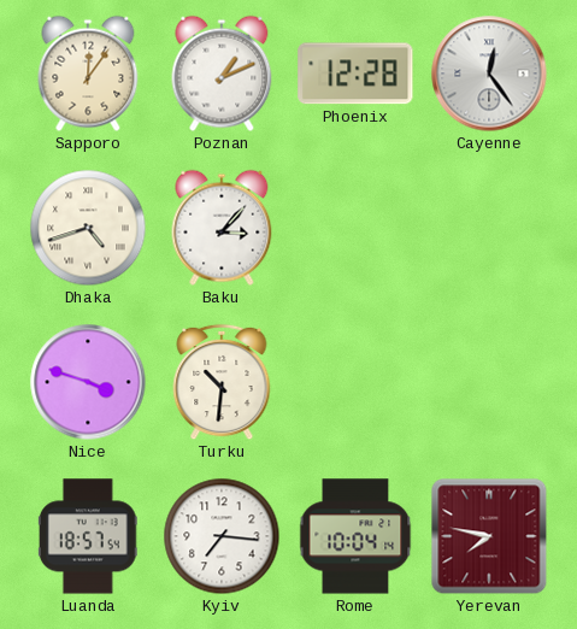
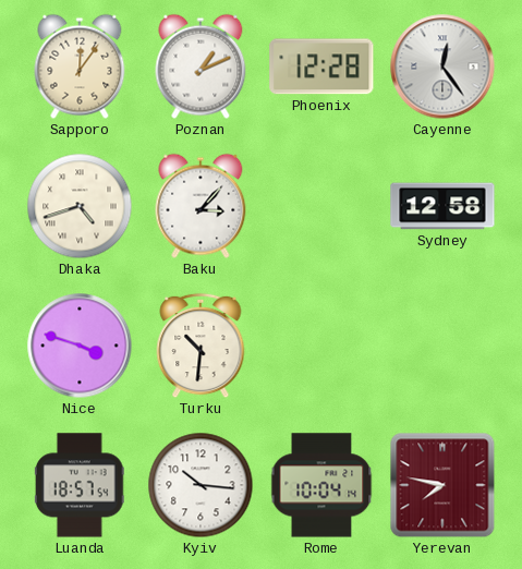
Sydney: none -> 12:58 (442, 206)
Kyiv: 7:16 -> 10:16 (201, 485)
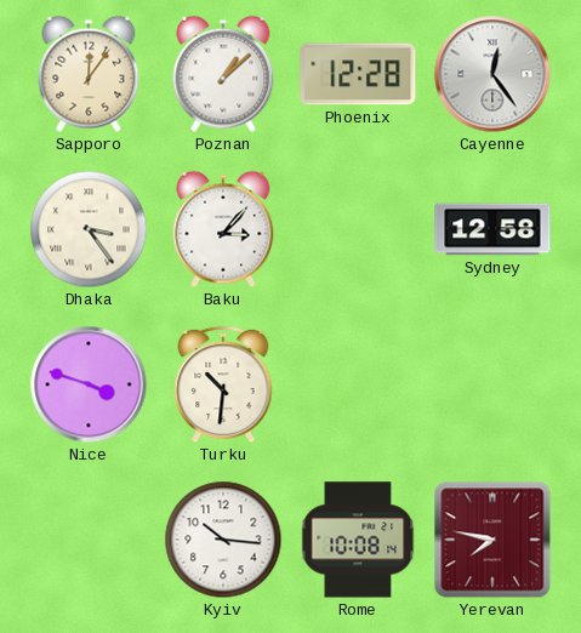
Poznan: 1:11 -> 1:08 (223, 74)
Dhaka: 4:42 -> 3:24 (89, 229)
Luanda: 18:57 -> none (80, 485)
Rome: 10:04 -> 10:08 (358, 540)
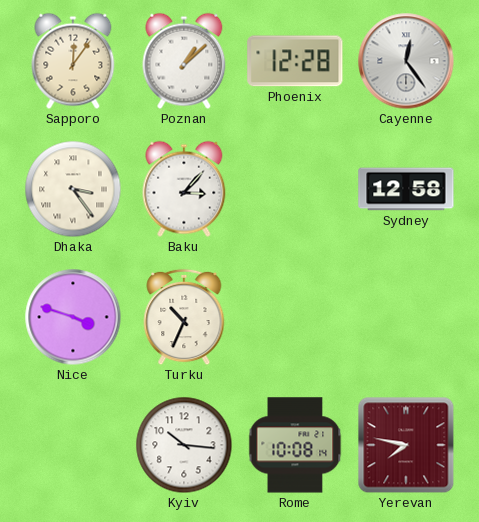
Turku: 10:31 -> 10:34 (184, 317)
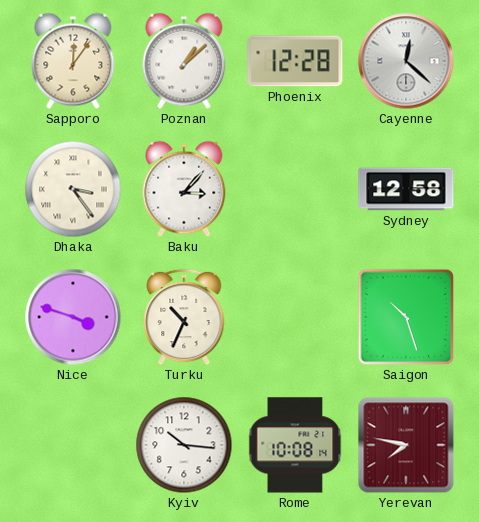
Cayenne: 12:24 -> 12:22 (406, 61)
Saigon: none -> 10:27 (406, 317)
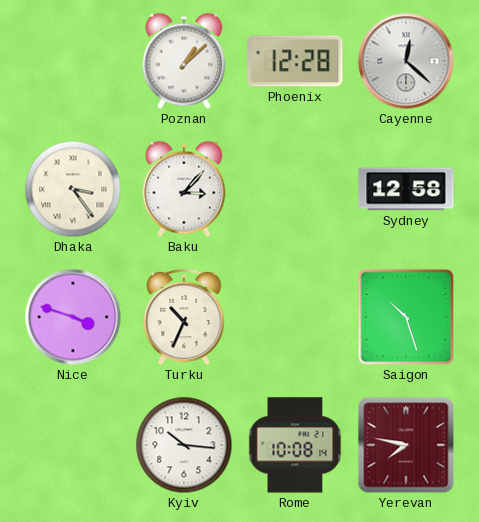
Sapporo: 12:06 -> none (73, 61)
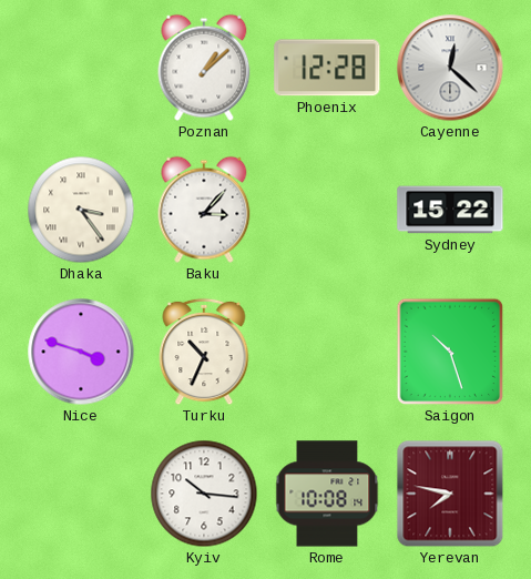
Sydney: 12:58 -> 15:22 (450, 210)
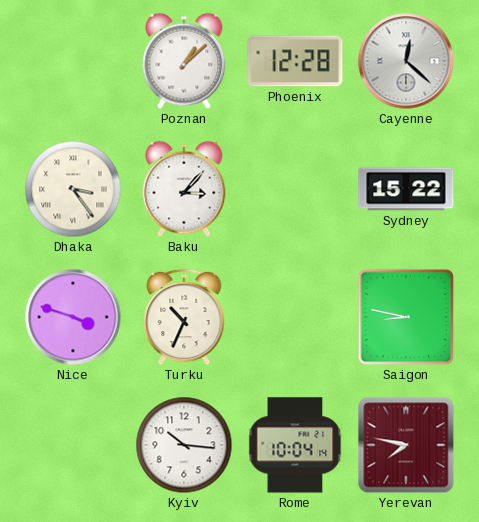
Saigon: 10:27 -> 8:47 (406, 317)
Rome: 10:08 -> 10:04 (295, 445)
